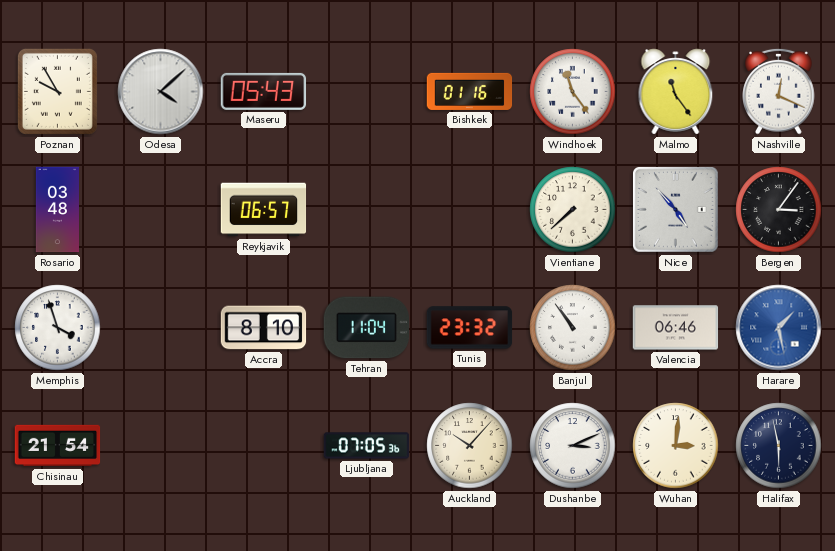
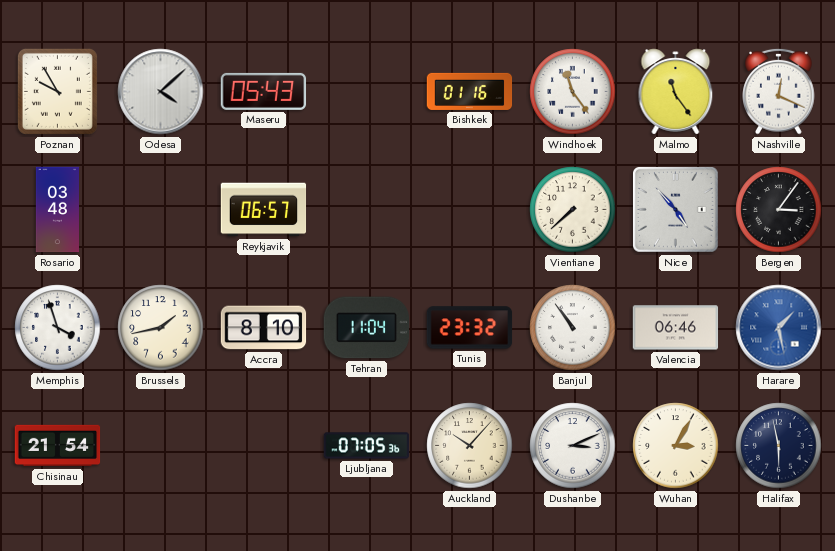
Brussels: none -> 1:43 (161, 328)
Wuhan: 3:01 -> 3:05 (676, 446)
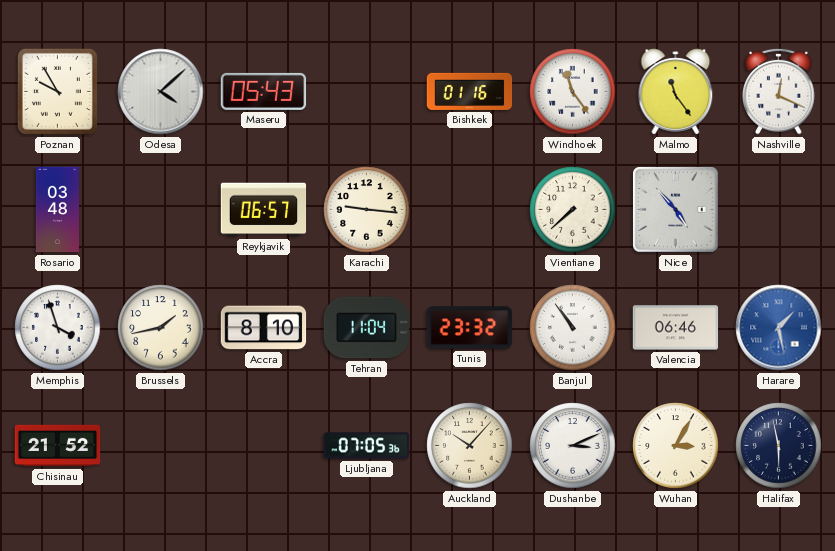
Karachi: none -> 9:16 (367, 210)
Bergen: 3:06 -> none (779, 210)
Chisinau: 21:54 -> 21:52 (58, 446)
